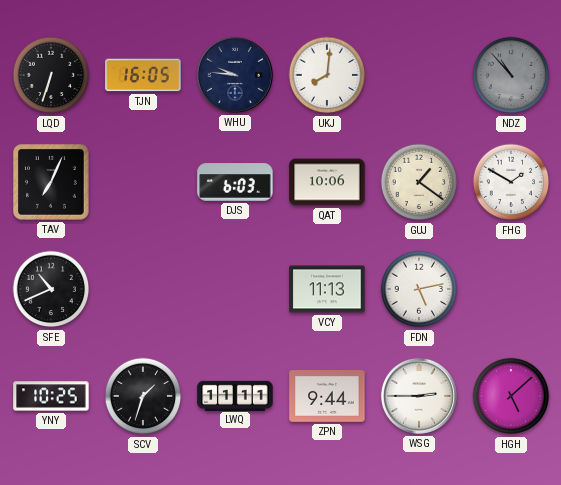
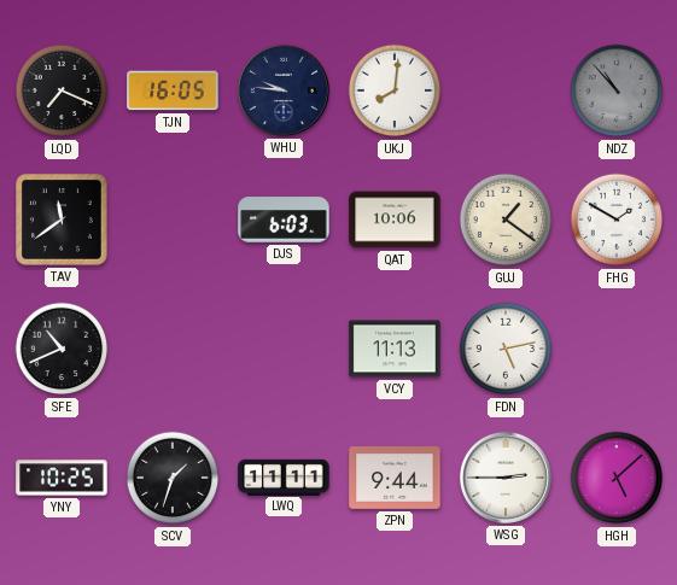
LQD: 6:33 -> 7:19 (62, 90)
TAV: 7:04 -> 11:39 (62, 220)
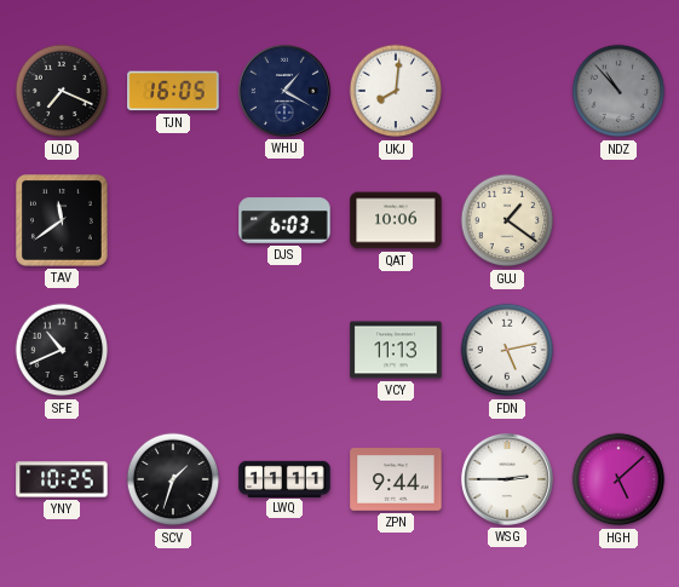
WHU: 9:46 -> 1:20 (284, 91)
FHG: 1:50 -> none (617, 220)
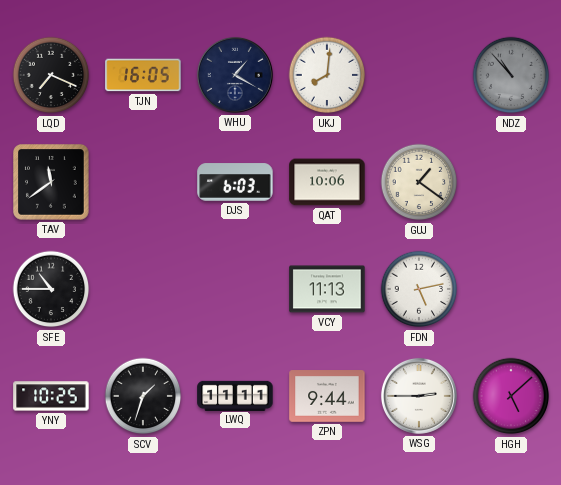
SFE: 10:41 -> 10:45 (51, 289)
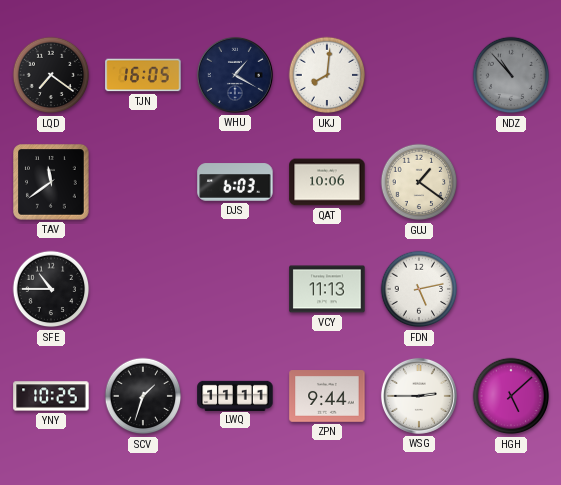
LQD: 7:19 -> 7:21 (51, 75)
